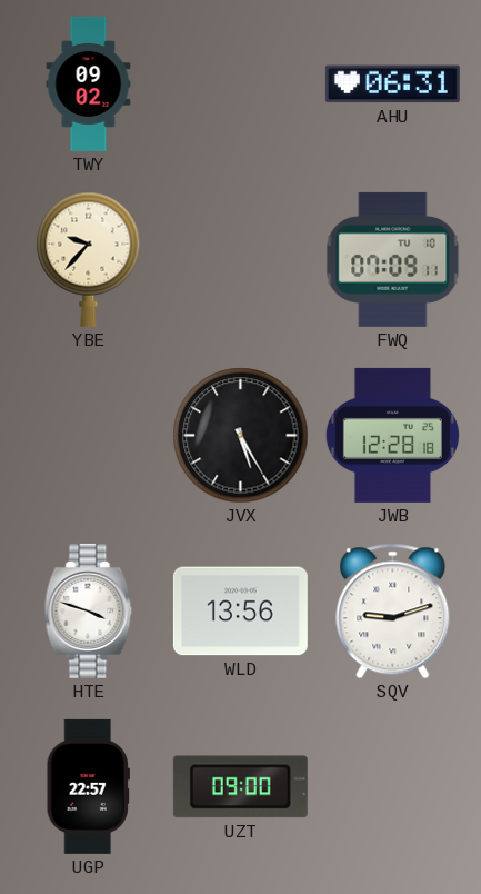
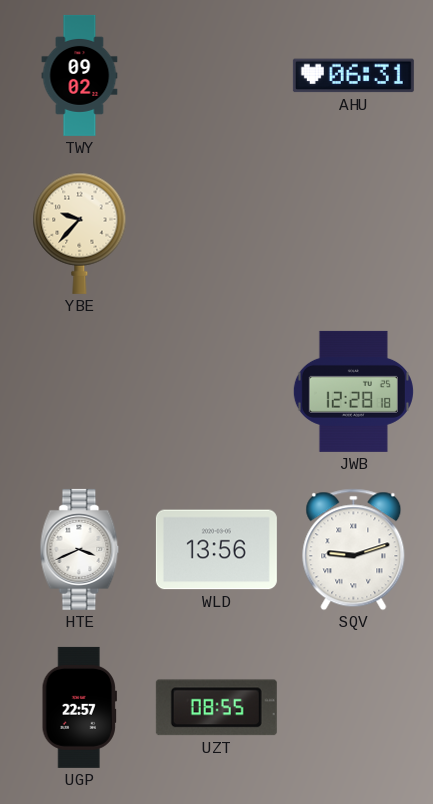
FWQ: 07:09 -> none (393, 259)
JVX: 5:25 -> none (241, 436)
HTE: 3:48 -> 3:41 (80, 549)
UZT: 09:00 -> 08:55 (216, 708)
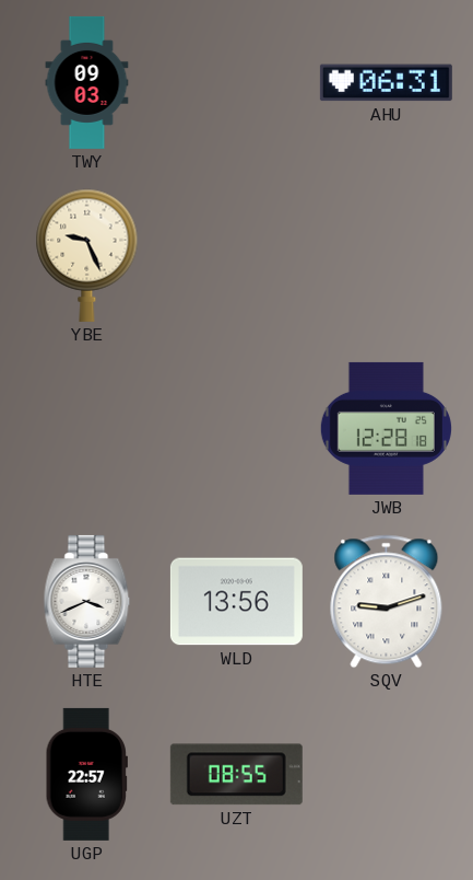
TWY: 09:02 -> 09:03 (87, 82)
YBE: 9:37 -> 9:26 (87, 255)
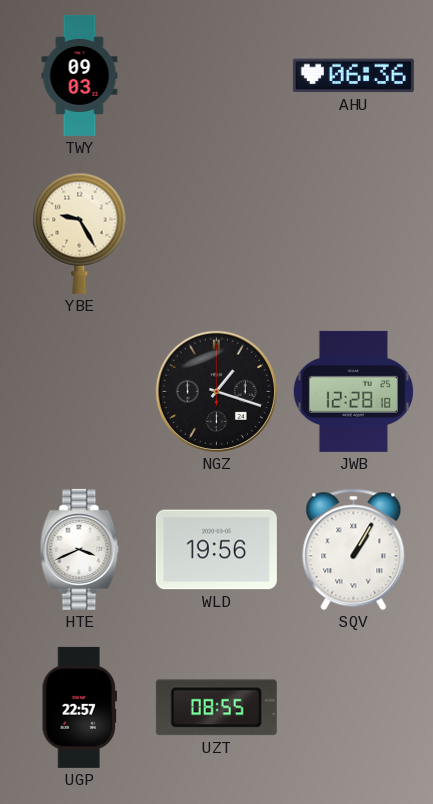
AHU: 06:31 -> 06:36 (353, 76)
YBE: 9:26 -> 9:25 (80, 233)
NGZ: none -> 1:18 (216, 391)
WLD: 13:56 -> 19:56 (216, 550)
SQV: 9:12 -> 1:05 (354, 550)
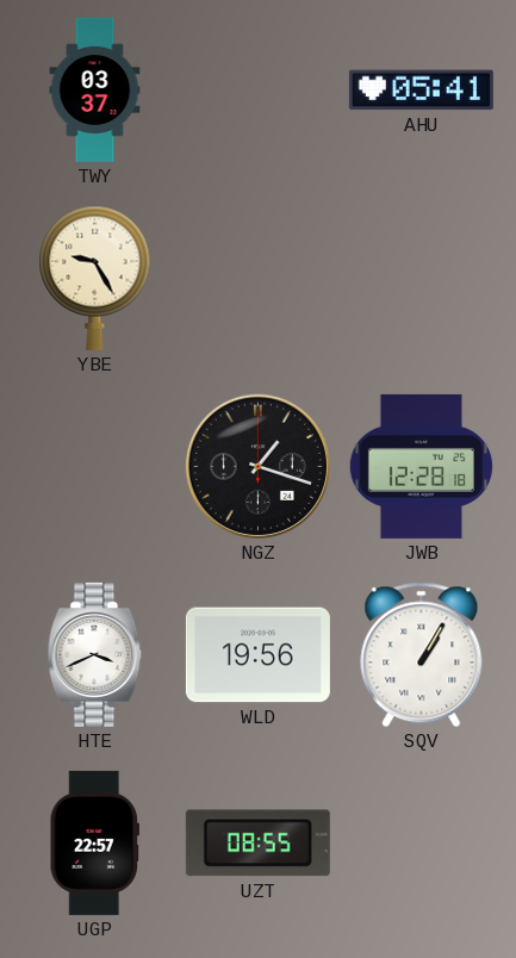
TWY: 09:03 -> 03:37 (95, 89)
AHU: 06:36 -> 05:41 (421, 91)
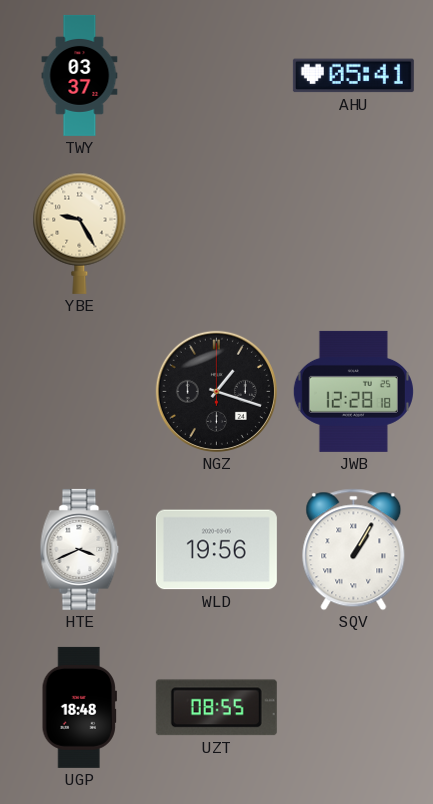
UGP: 22:57 -> 18:48 (79, 707)
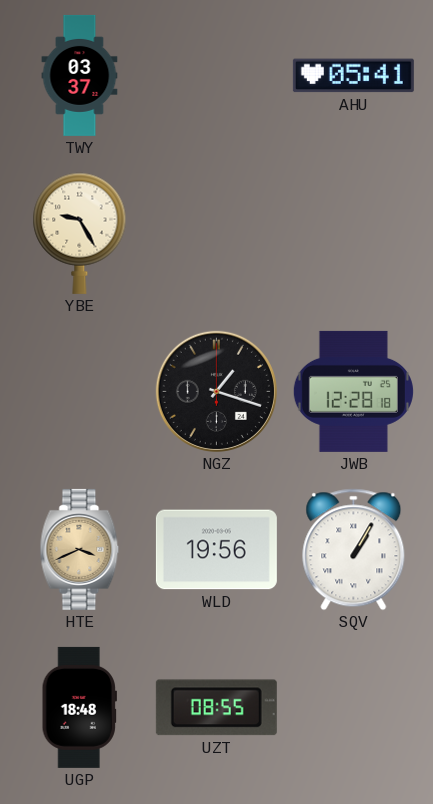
HTE dial: white -> champagne (80, 549)
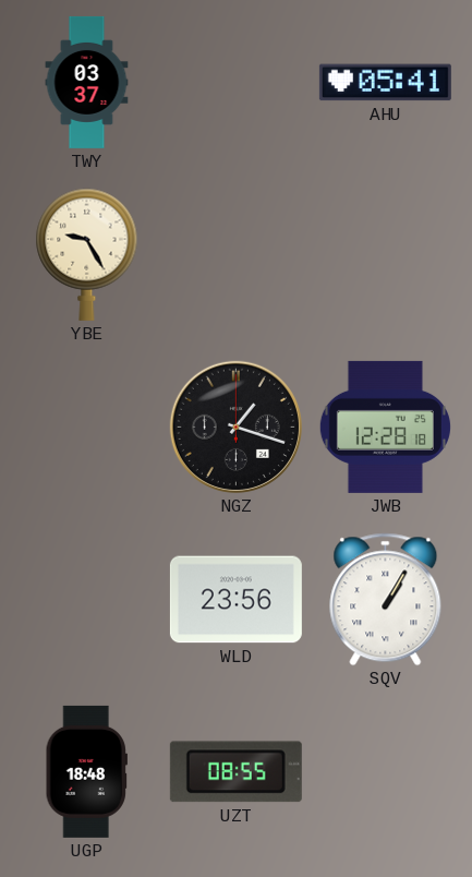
HTE: 3:41 -> none (80, 549)
WLD: 19:56 -> 23:56 (235, 600)
